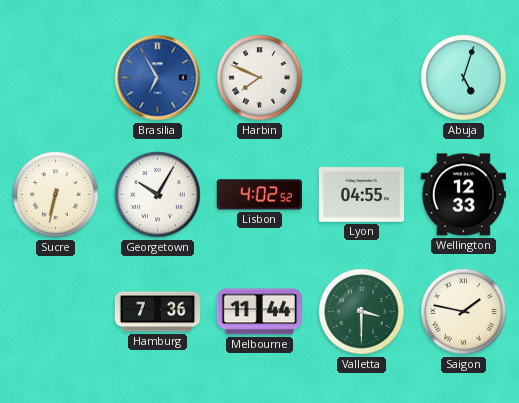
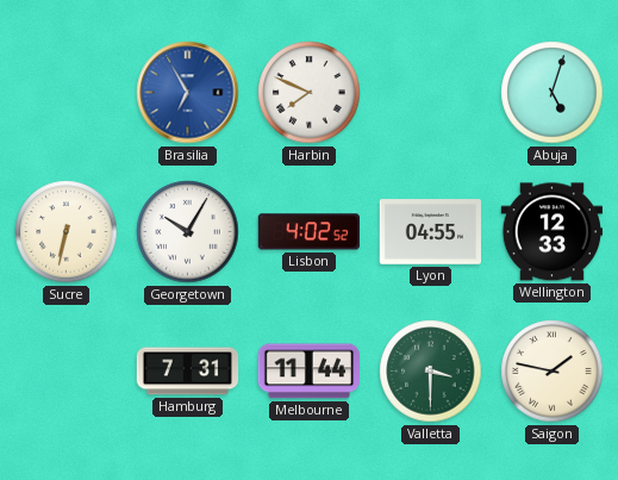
Hamburg: 7:36 -> 7:31 (188, 372)
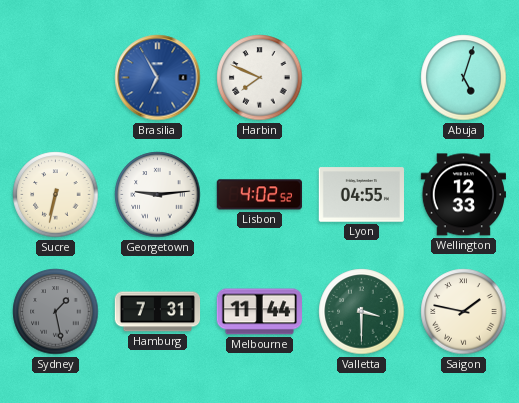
Georgetown: 10:05 -> 9:14 (158, 195)
Sydney: none -> 1:28 (56, 312)
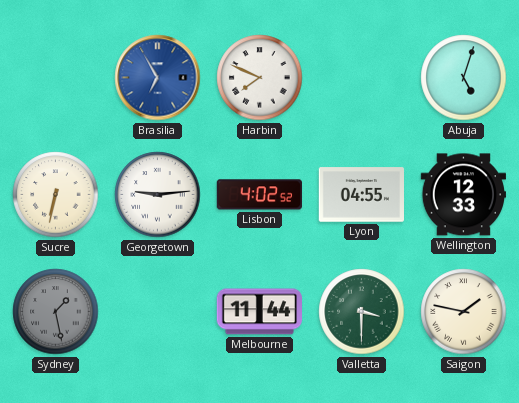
Hamburg: 7:31 -> none (158, 312)
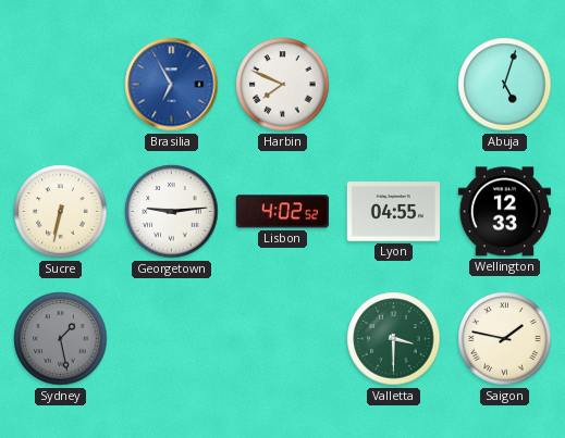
Melbourne: 11:44 -> none (259, 312)
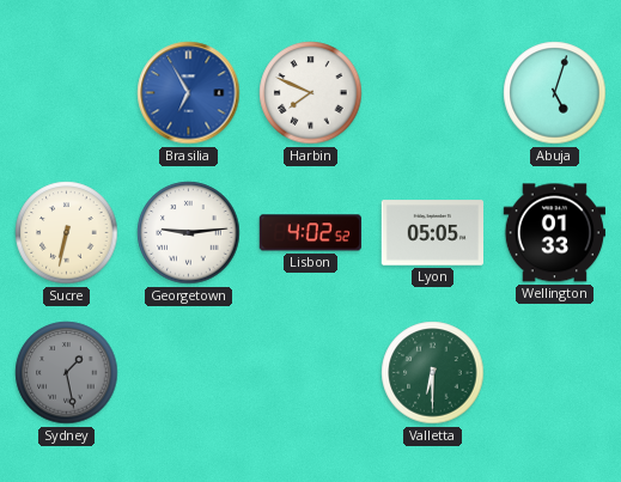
Lyon: 04:55 -> 05:05 (432, 233)
Wellington: 12:33 -> 01:33 (554, 233)
Valletta: 3:30 -> 6:30 (433, 373)
Saigon: 1:47 -> none (505, 339)
